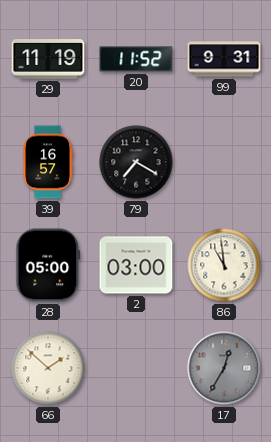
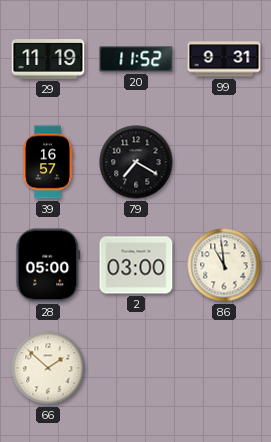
17: 12:35 -> none (224, 368)
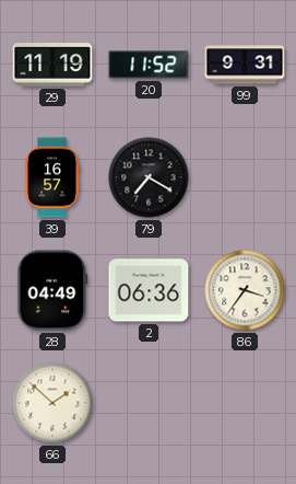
28: 05:00 -> 04:49 (52, 290)
2: 03:00 -> 06:36 (149, 290)
86: 10:59 -> 3:36 (245, 290)
